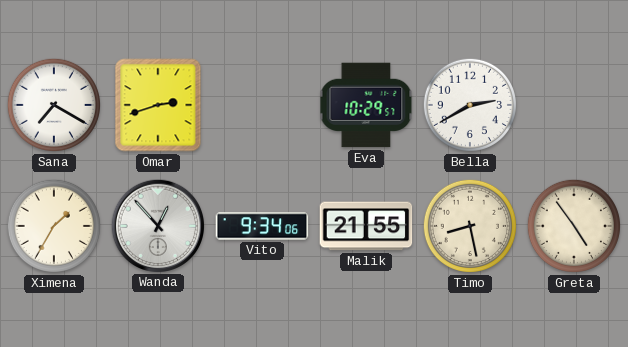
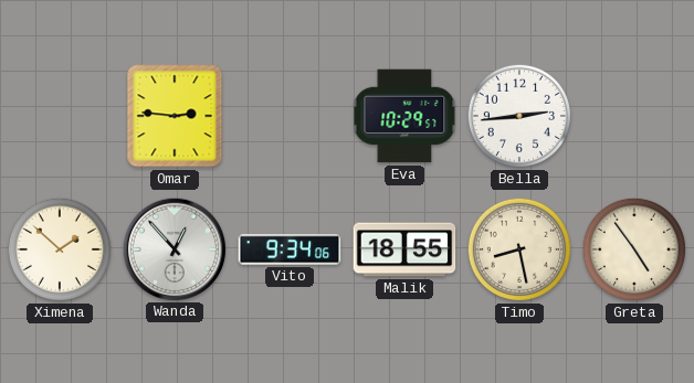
Sana: 7:20 -> none (54, 105)
Omar: 2:42 -> 2:46 (175, 116)
Bella: 2:40 -> 2:44 (519, 116)
Ximena: 1:35 -> 1:52 (60, 249)
Malik: 21:55 -> 18:55 (404, 249)
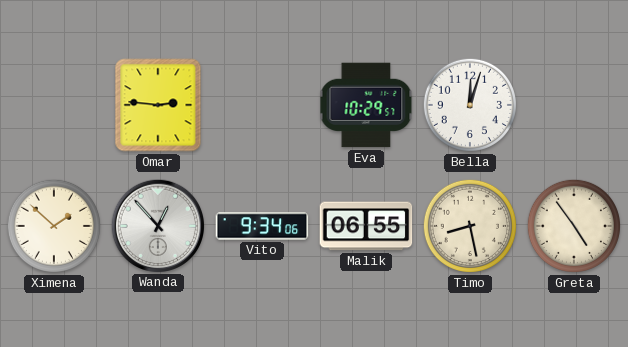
Bella: 2:44 -> 12:03 (470, 105)
Malik: 18:55 -> 06:55 (366, 226)
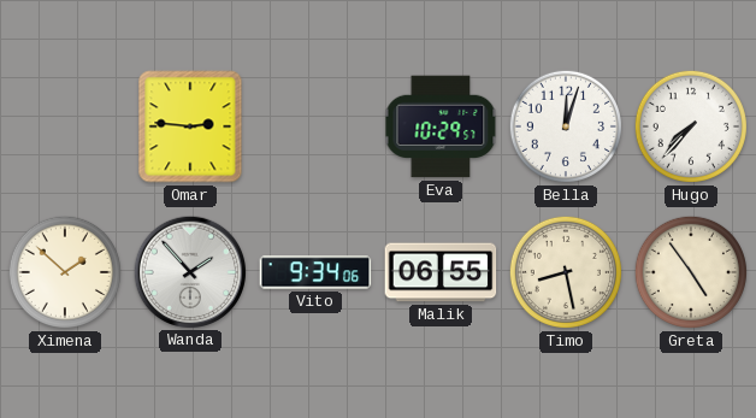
Hugo: none -> 7:37 (691, 126)
Wanda: 12:53 -> 1:53 (189, 271)
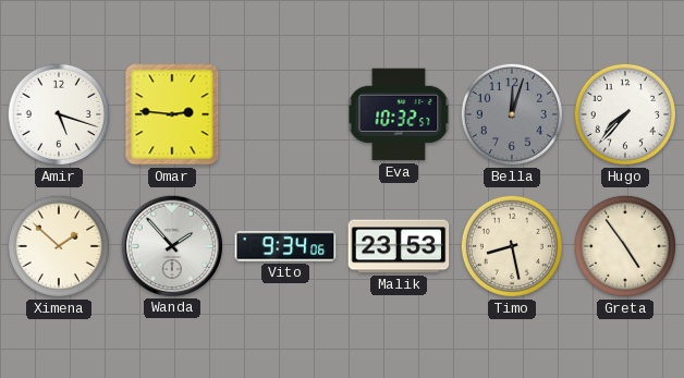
Amir: none -> 5:18 (59, 114)
Eva: 10:29 -> 10:32 (399, 114)
Bella dial: white -> grey (512, 114)
Malik: 06:55 -> 23:53 (399, 246)
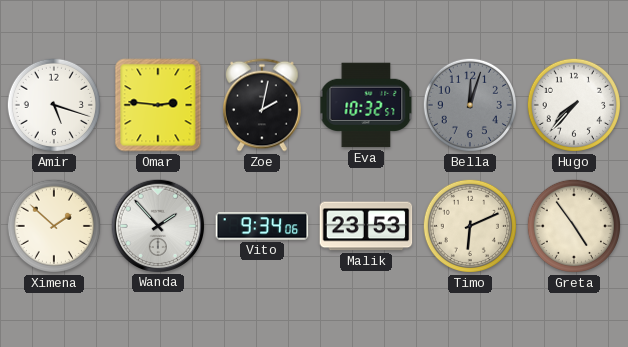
Zoe: none -> 2:02 (263, 105)
Timo: 8:28 -> 6:11 (470, 226)
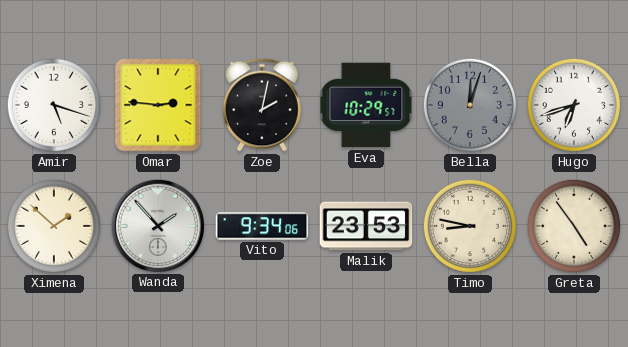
Eva: 10:32 -> 10:29 (366, 105)
Hugo: 7:37 -> 6:42 (574, 105)
Timo: 6:11 -> 8:47 (470, 226)
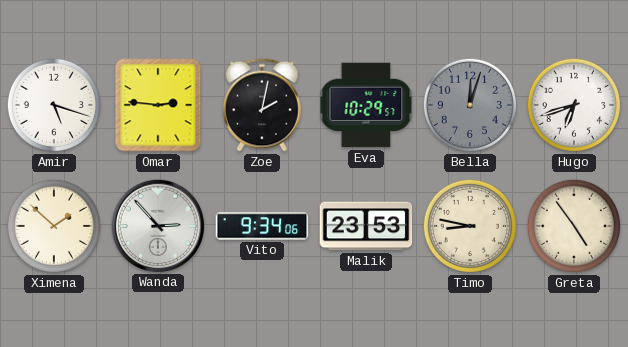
Wanda: 1:53 -> 2:53 (157, 225)
